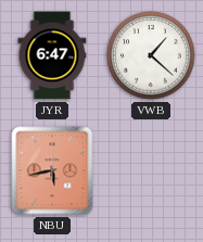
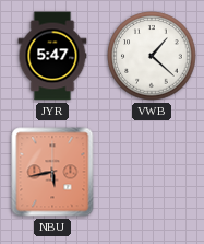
JYR: 6:47 -> 5:47 (52, 56)
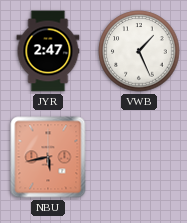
JYR: 5:47 -> 2:47 (48, 51)
VWB: 1:22 -> 1:26 (139, 51)
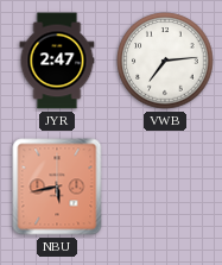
VWB: 1:26 -> 7:14 (165, 61)
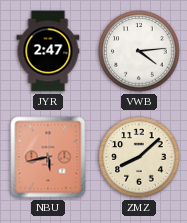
VWB: 7:14 -> 4:14 (139, 51)
ZMZ: none -> 8:08 (139, 157)
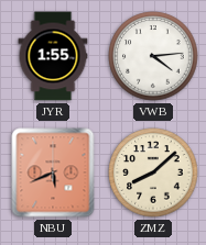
JYR: 2:47 -> 1:55 (53, 56)
NBU: 5:43 -> 5:41 (53, 172)
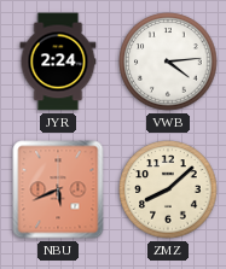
JYR: 1:55 -> 2:24 (58, 62)
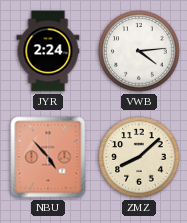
NBU: 5:41 -> 4:53 (48, 157)
